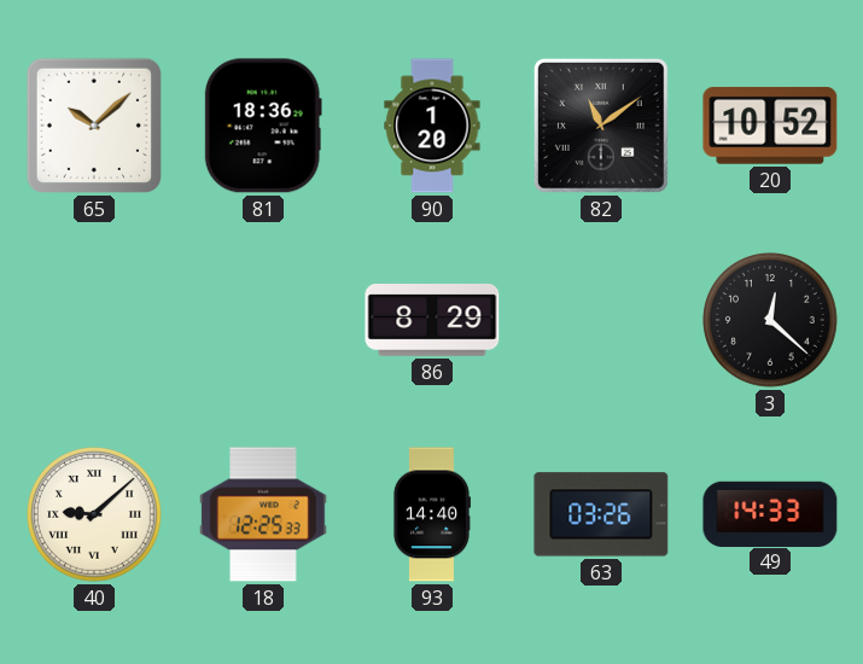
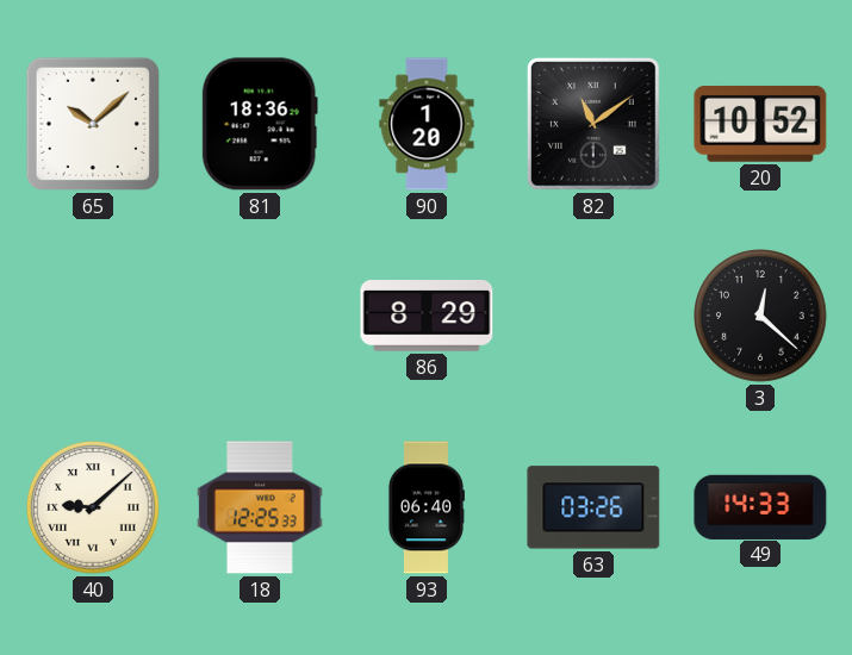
93: 14:40 -> 06:40 (425, 507)
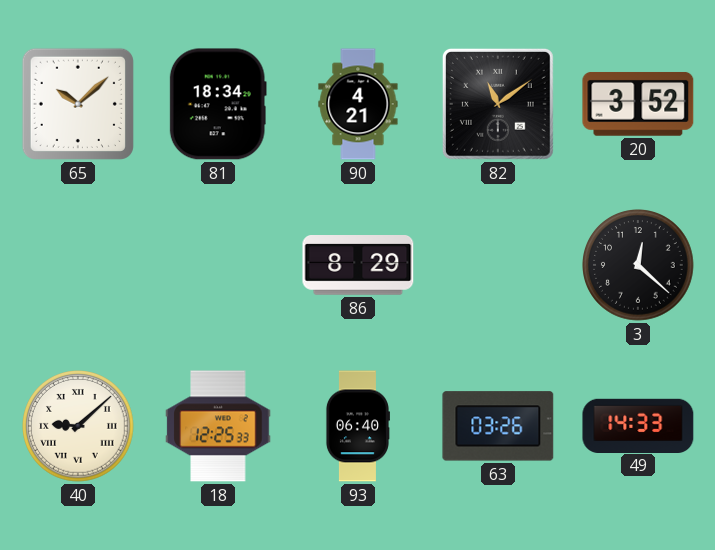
81: 18:36 -> 18:34 (218, 104)
90: 1:20 -> 4:21 (358, 104)
20: 10:52 -> 3:52 (638, 104)
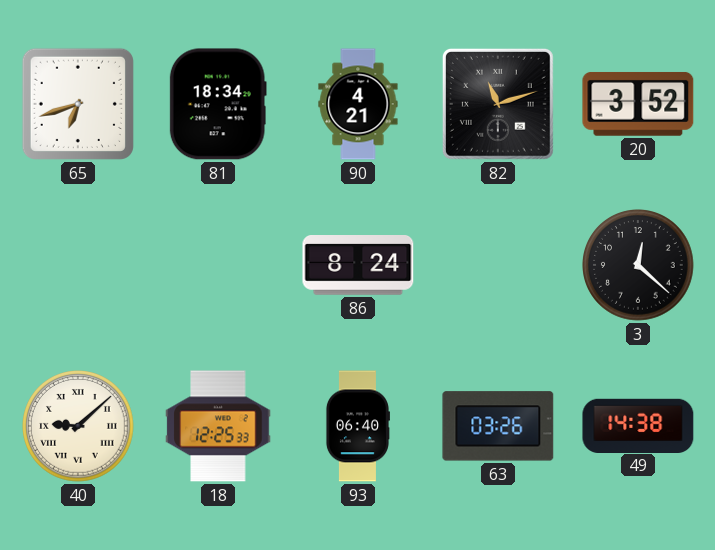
65: 10:08 -> 6:42 (78, 104)
82: 11:09 -> 11:12 (498, 104)
86: 8:29 -> 8:24 (358, 266)
49: 14:33 -> 14:38 (638, 425)
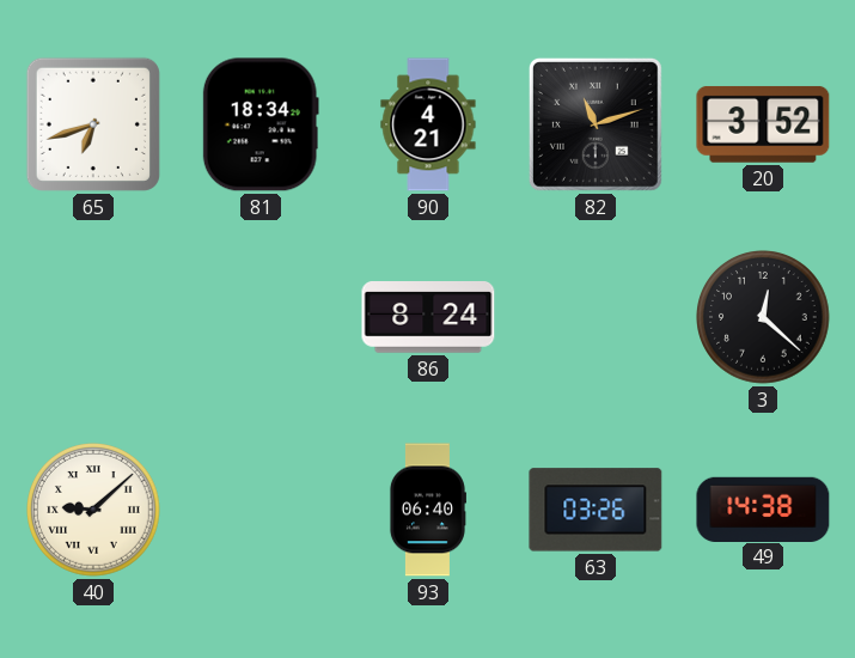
18: 12:25 -> none (218, 426)
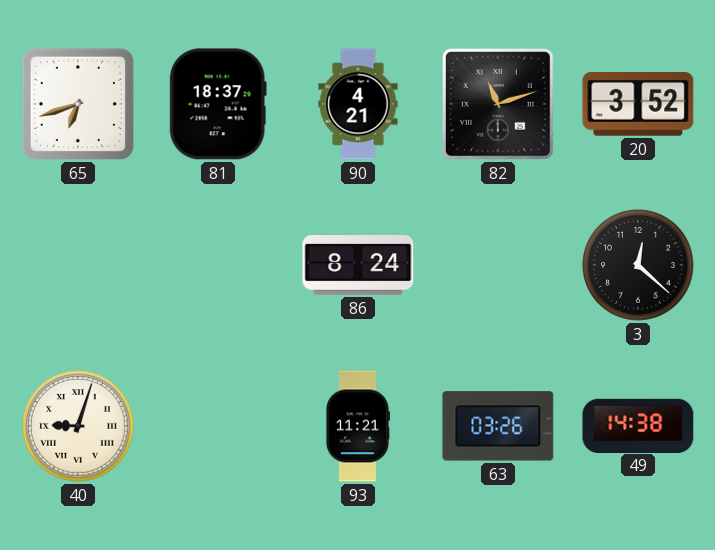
81: 18:34 -> 18:37 (218, 104)
40: 9:08 -> 9:03 (79, 427)
93: 06:40 -> 11:21 (357, 426)
